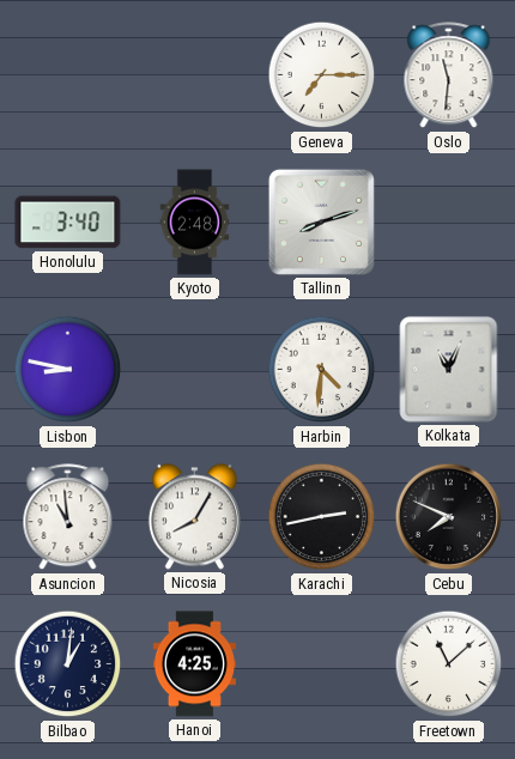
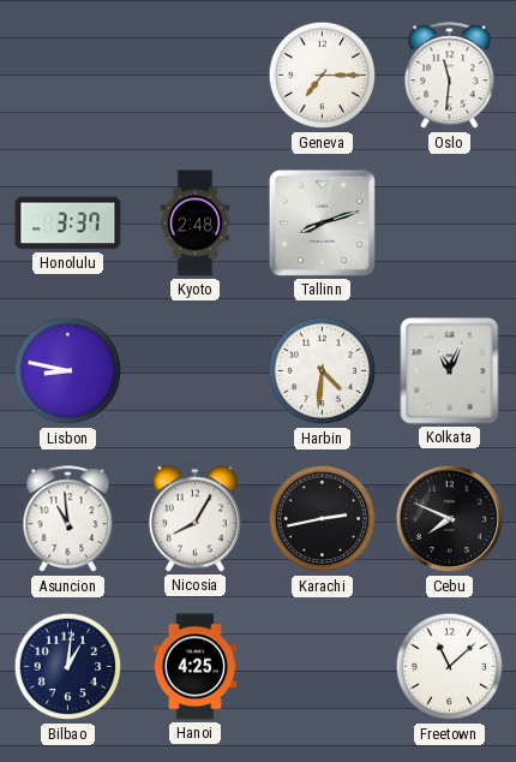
Honolulu: 3:40 -> 3:37 (68, 224)
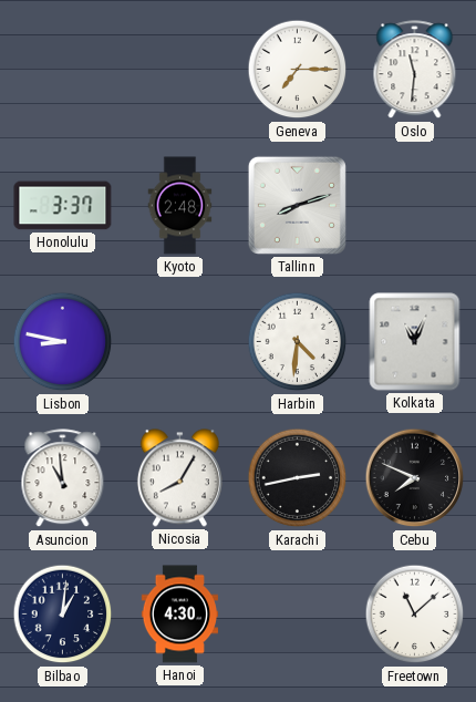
Hanoi: 4:25 -> 4:30 (179, 615)
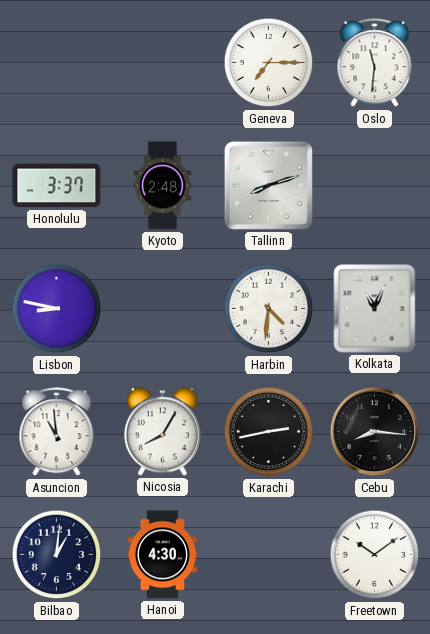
Cebu: 7:49 -> 8:16 (375, 432)
Freetown: 11:08 -> 10:09 (375, 555)
